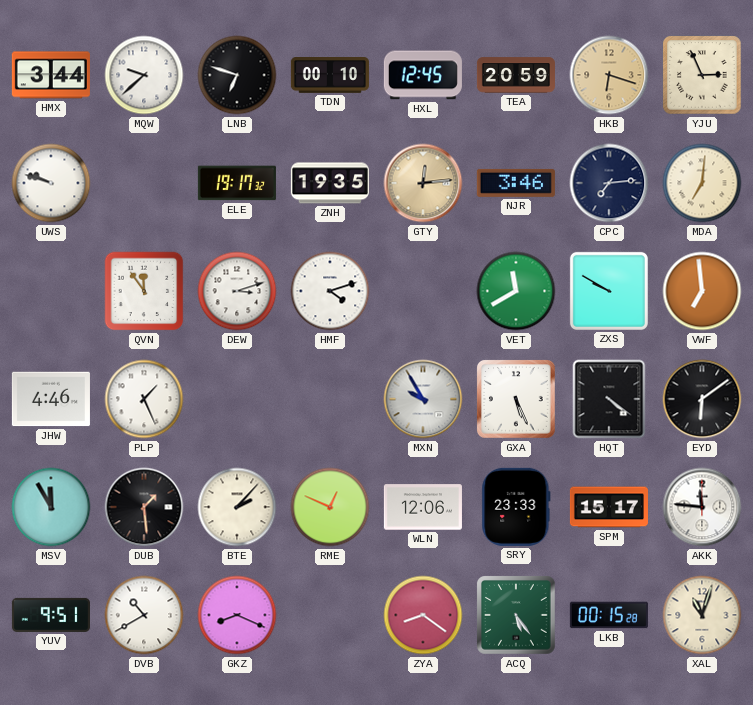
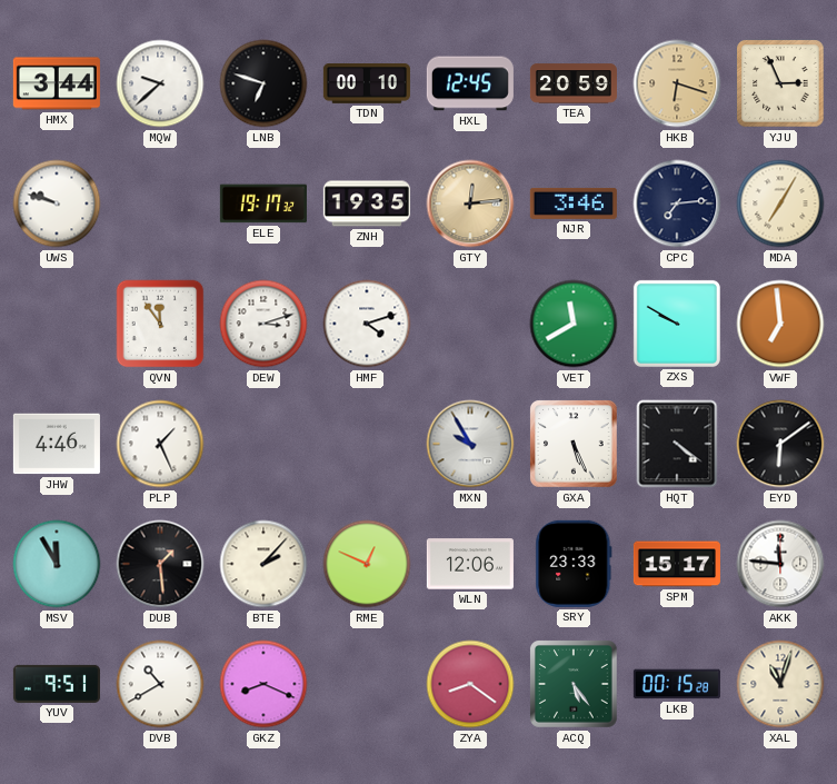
MDA: 7:01 -> 7:05 (780, 204)
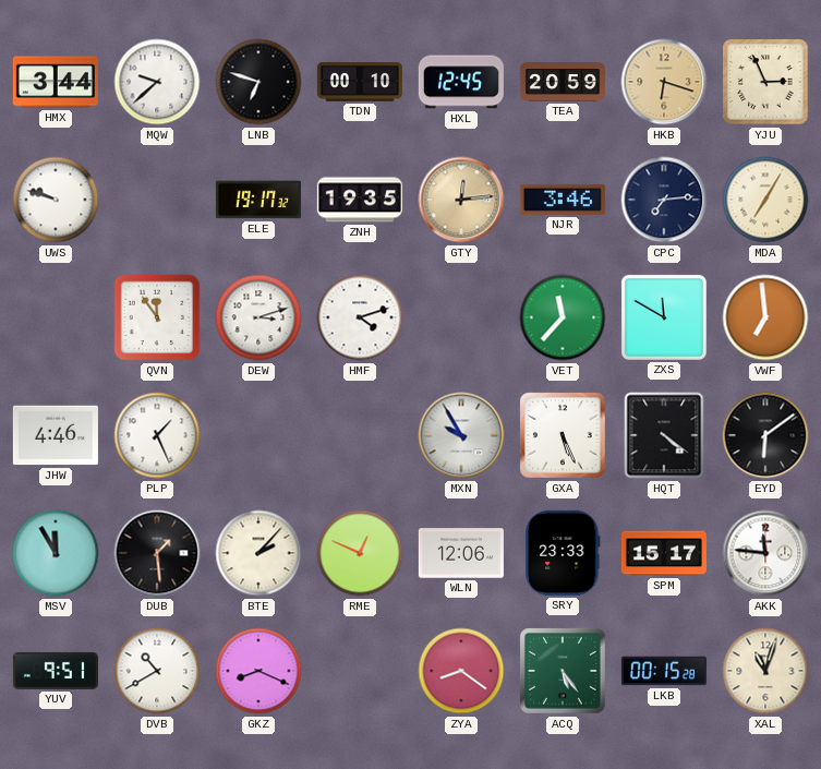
VET: 11:40 -> 11:37 (563, 317)
ZXS: 9:50 -> 11:50 (664, 317)
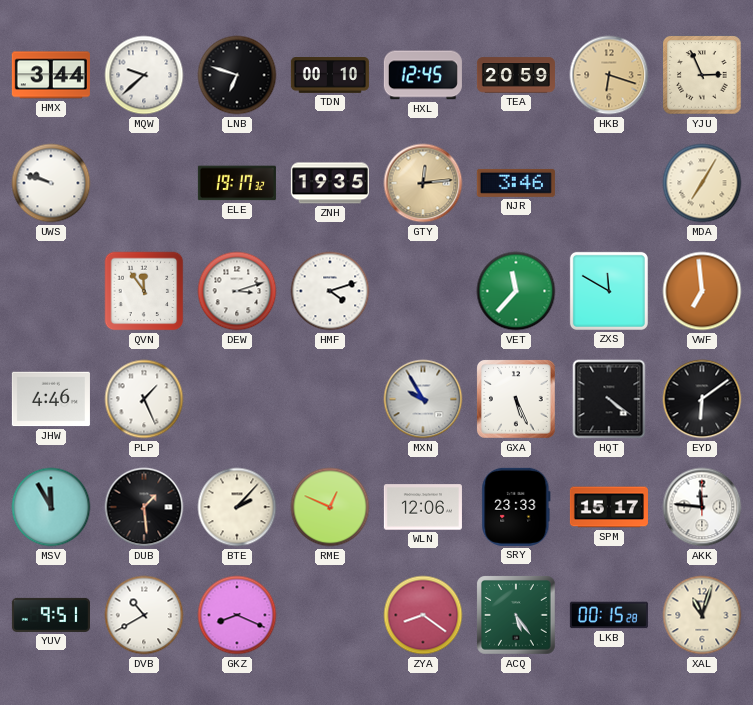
CPC: 7:14 -> none (664, 200)
